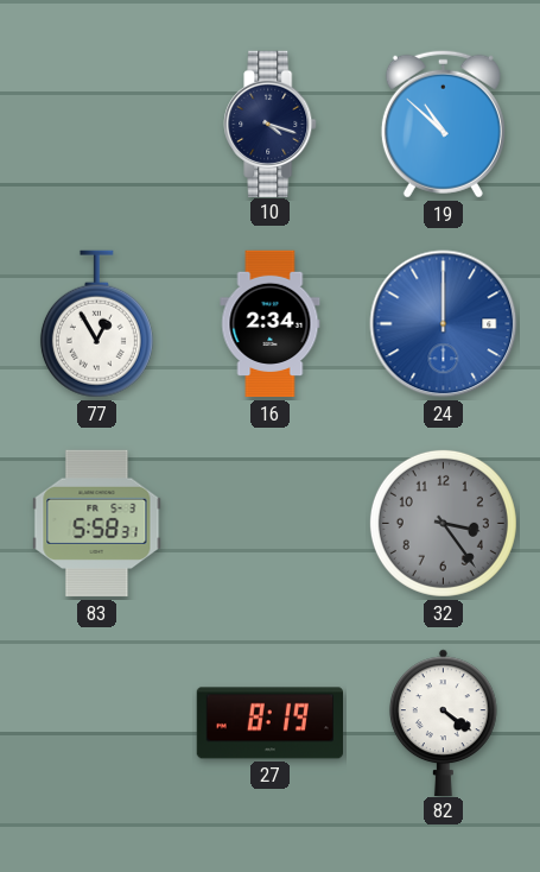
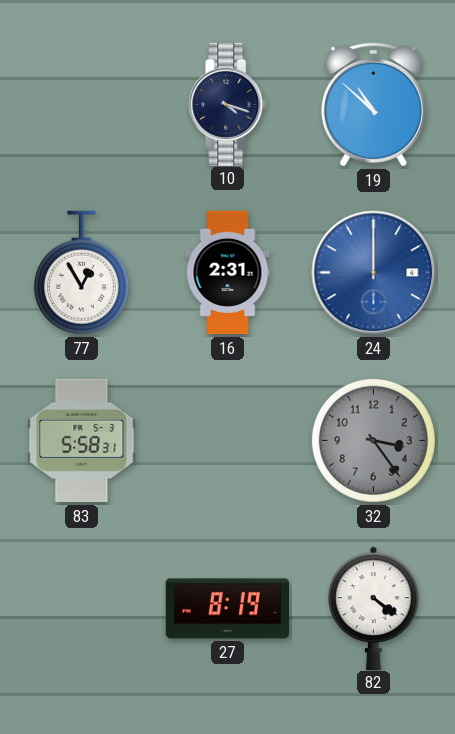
16: 2:34 -> 2:31 (228, 273)
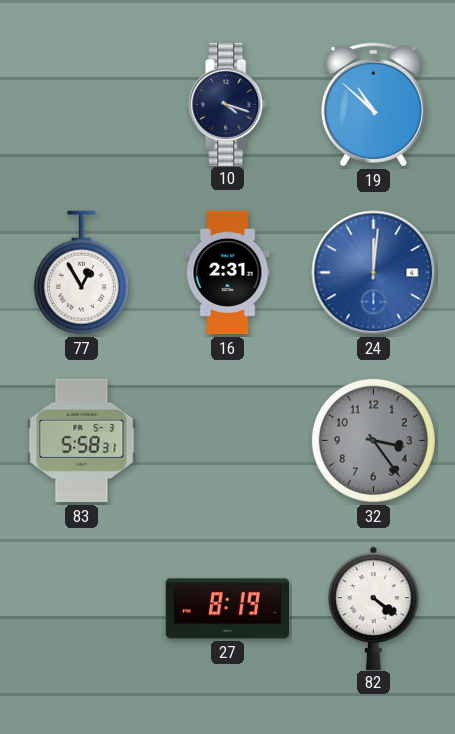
24: 12:00 -> 12:01 (374, 273)
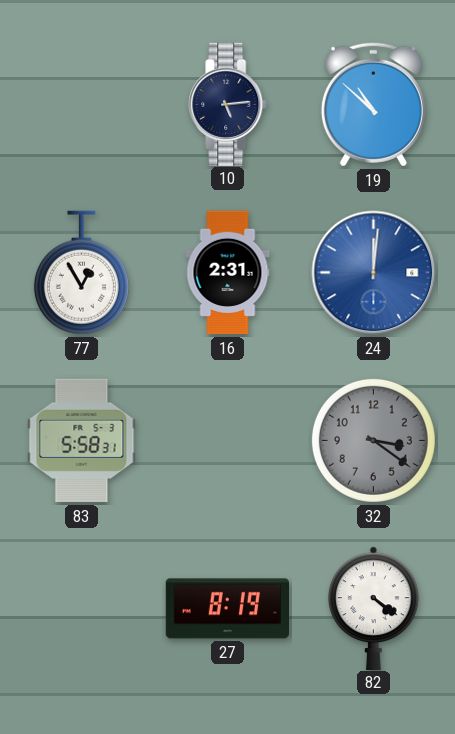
10: 4:18 -> 5:14 (228, 104)
32: 3:24 -> 3:21 (373, 440)
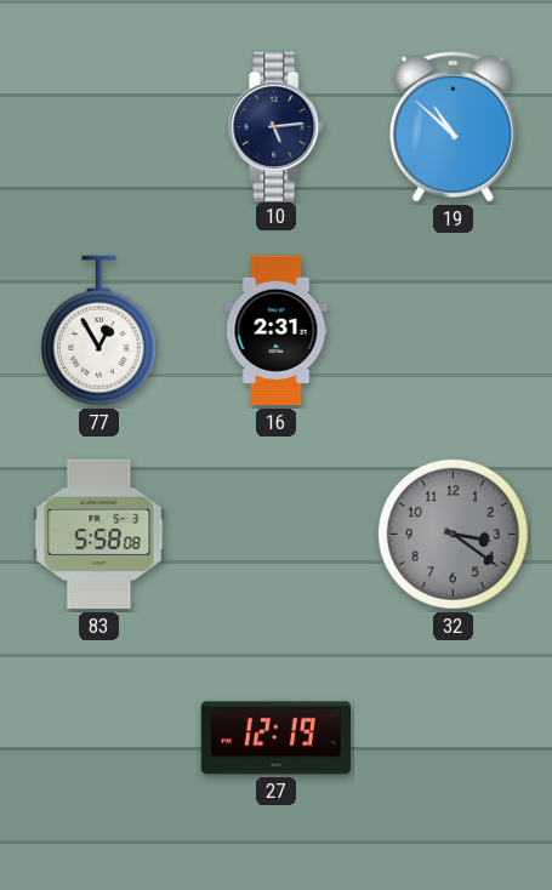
24: 12:01 -> none (374, 273)
83: 5:58:31 -> 5:58:08 (99, 535)
27: 8:19 -> 12:19 (275, 738)
82: 4:21 -> none (373, 608)
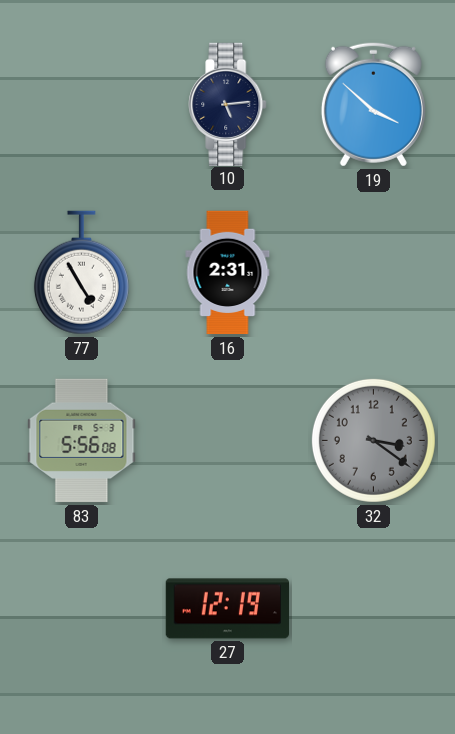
19: 10:52 -> 3:52 (373, 104)
77: 12:55 -> 4:55 (81, 273)
83: 5:58 -> 5:56 (82, 441)
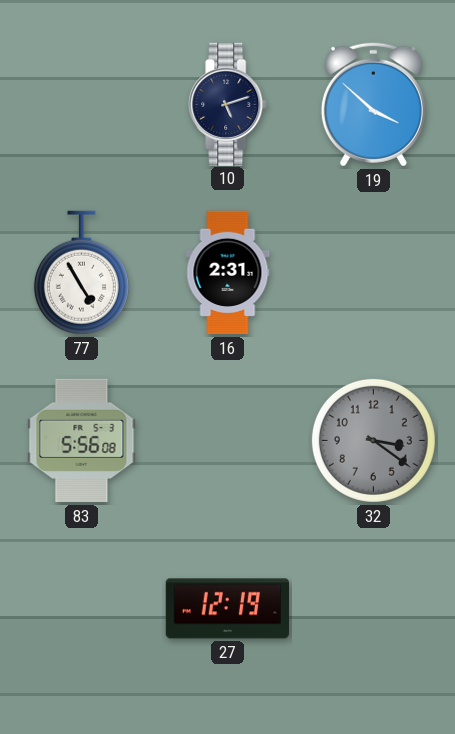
10: 5:14 -> 5:12 (228, 104)
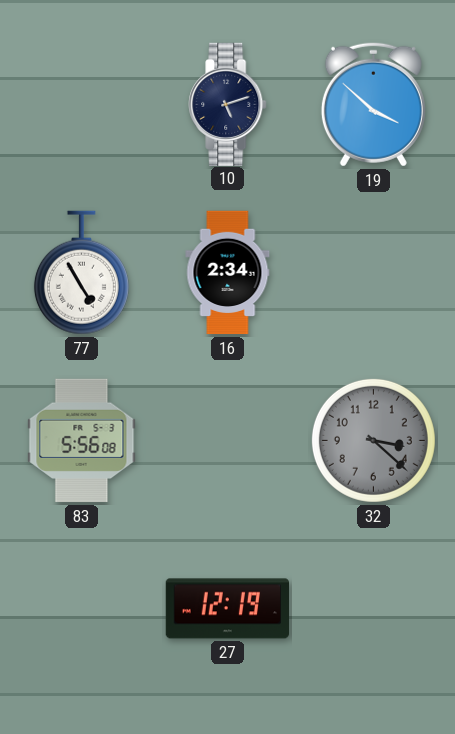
16: 2:31 -> 2:34 (228, 273)
32: 3:21 -> 3:22 (373, 440)
